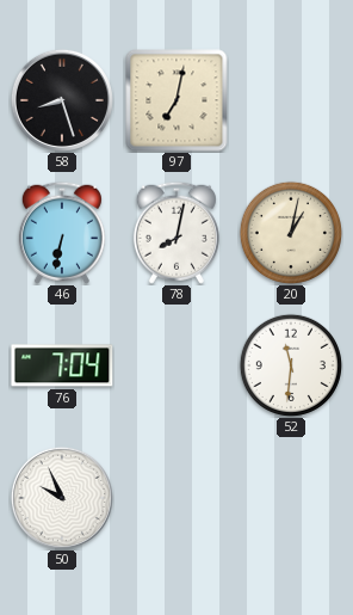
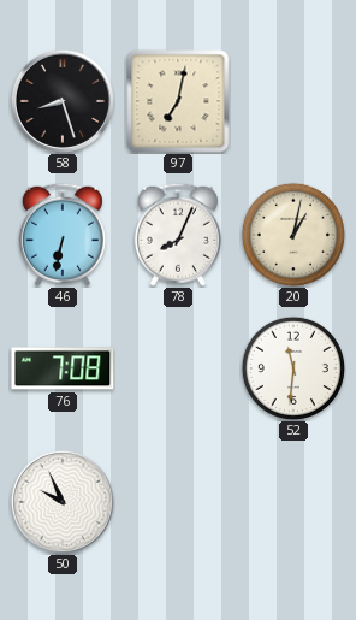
78: 8:02 -> 8:04 (178, 235)
76: 7:04 -> 7:08 (63, 368)
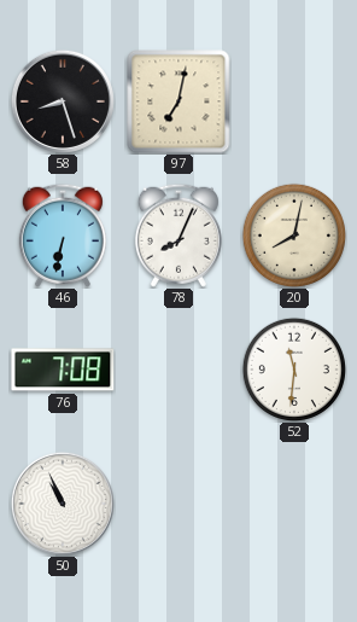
20: 1:02 -> 8:02 (294, 236)
50: 9:56 -> 10:56 (63, 504)
